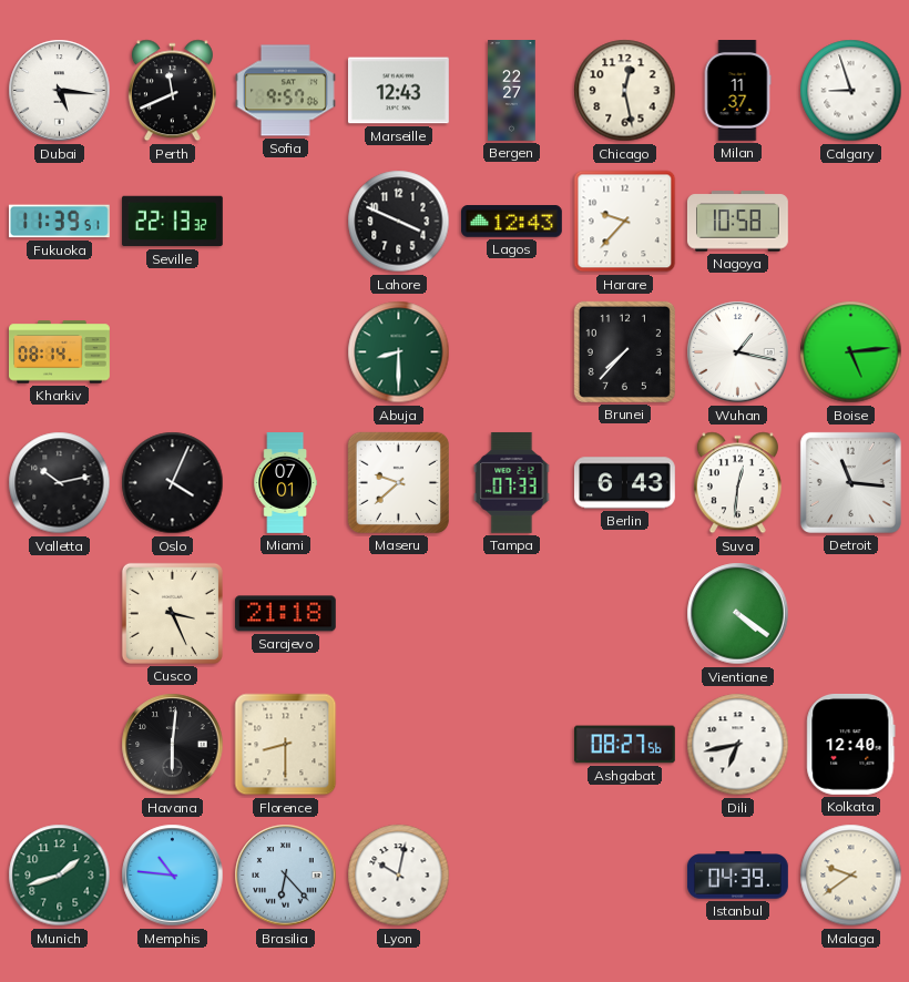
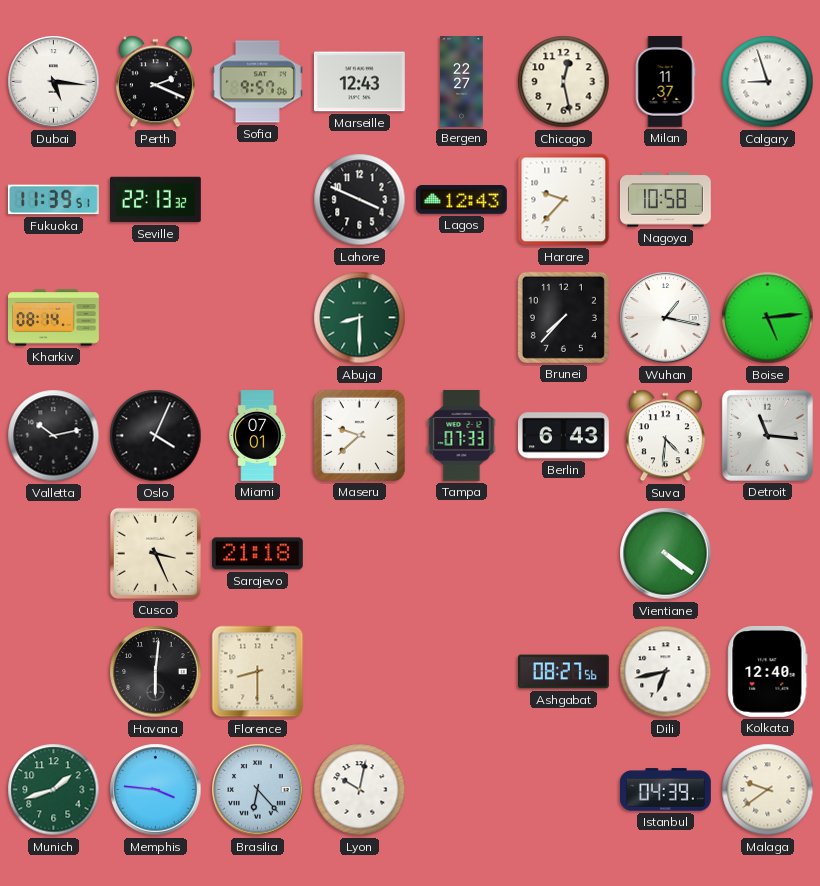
Perth: 11:41 -> 2:19 (155, 82)
Suva: 12:31 -> 4:31 (665, 436)
Memphis: 10:46 -> 3:46 (156, 790)
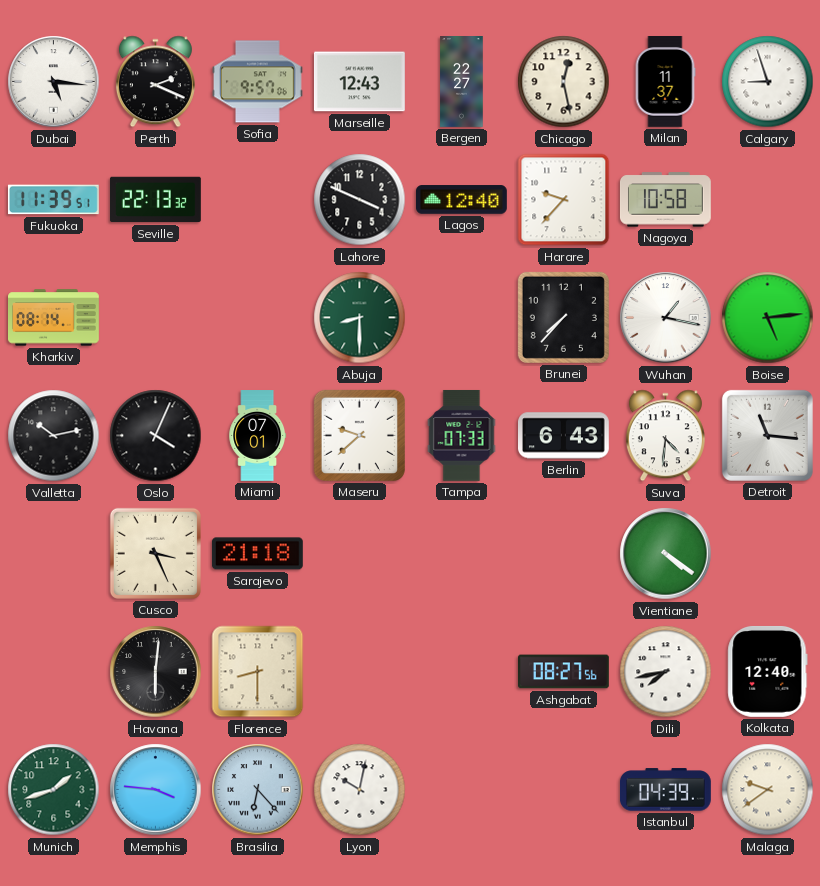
Lagos: 12:43 -> 12:40 (462, 200)
Dili: 6:43 -> 7:43 (666, 672)
